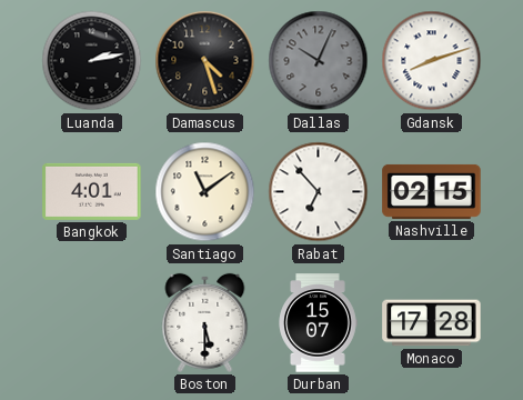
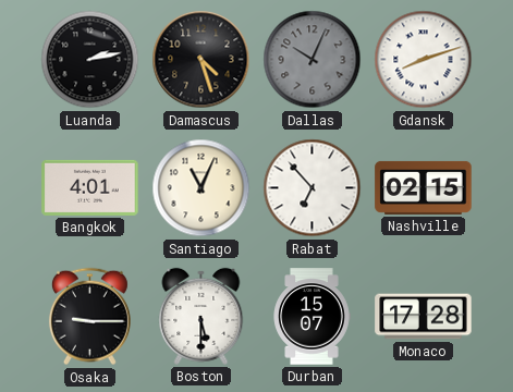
Santiago: 11:09 -> 11:04 (201, 188)
Osaka: none -> 9:15 (89, 317)
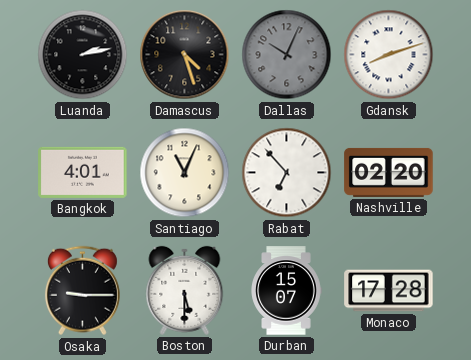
Nashville: 02:15 -> 02:20 (389, 172)
